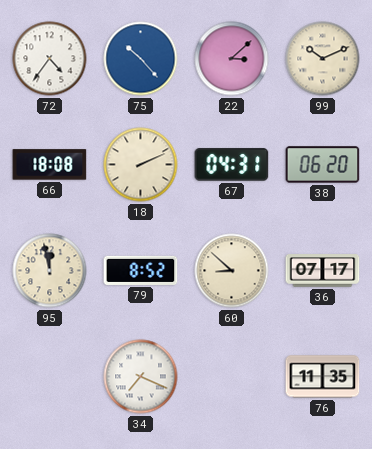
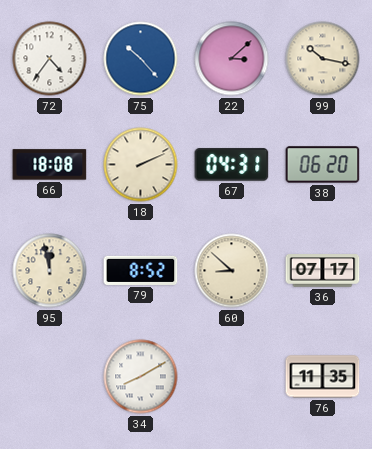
99: 10:11 -> 10:17 (323, 59)
34: 7:19 -> 8:10 (141, 377)
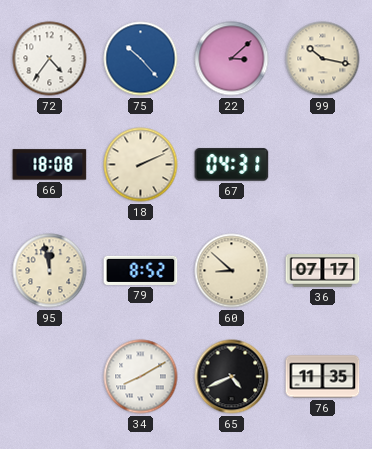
38: 06:20 -> none (323, 165)
65: none -> 4:41 (232, 377)
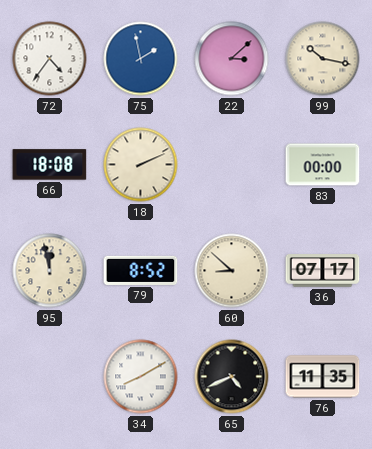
75: 10:23 -> 1:58 (141, 59)
67: 04:31 -> none (232, 165)
83: none -> 00:00 (323, 165)
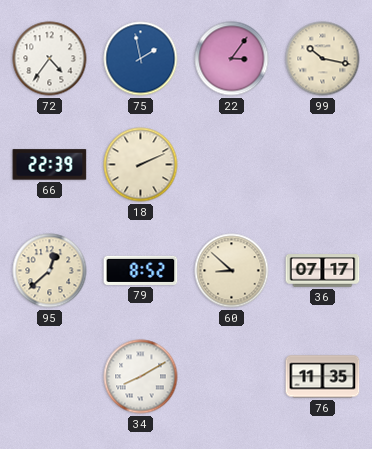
22: 3:08 -> 3:06 (232, 59)
66: 18:08 -> 22:39 (50, 165)
83: 00:00 -> none (323, 165)
95: 11:58 -> 12:38 (50, 271)
65: 4:41 -> none (232, 377)
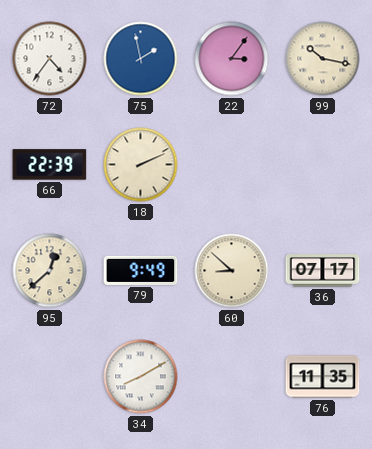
79: 8:52 -> 9:49 (141, 270)
